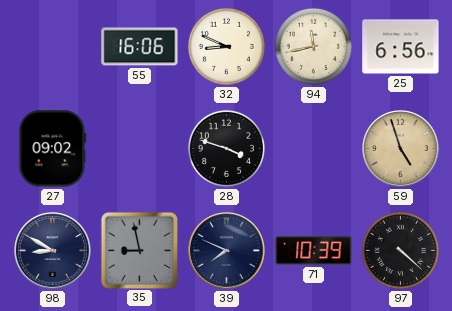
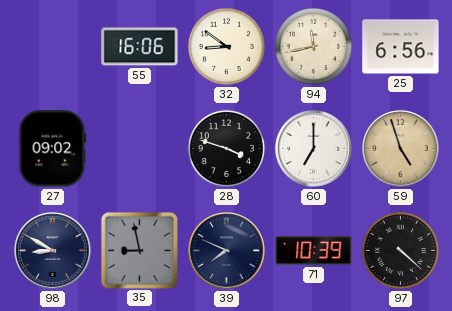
32: 8:49 -> 8:51 (226, 46)
60: none -> 7:00 (314, 149)
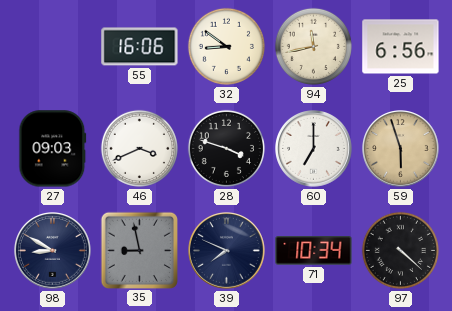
27: 09:02 -> 09:03 (53, 149)
46: none -> 3:41 (139, 148)
59: 4:57 -> 5:57 (401, 149)
71: 10:39 -> 10:34 (314, 251)
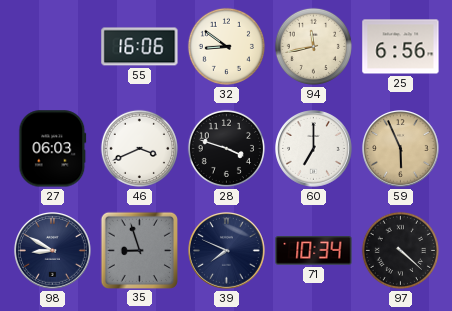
27: 09:03 -> 06:03 (53, 149)
59: 5:57 -> 5:56 (401, 149)
35: 8:58 -> 8:57 (139, 250)
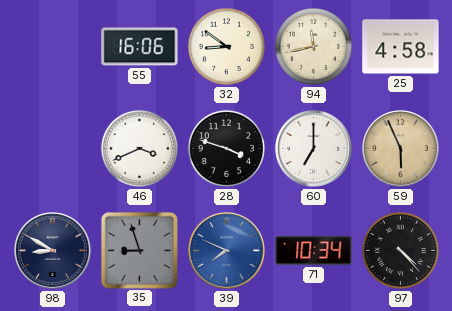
25: 6:56 -> 4:58 (401, 47)
27: 06:03 -> none (53, 149)
39 dial: navy -> blue (227, 251)
97: 4:22 -> 4:23 (400, 250)
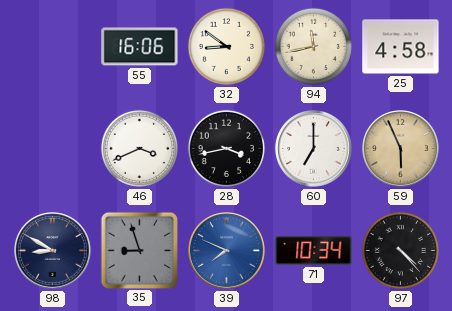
28: 3:48 -> 3:43 (226, 148)
